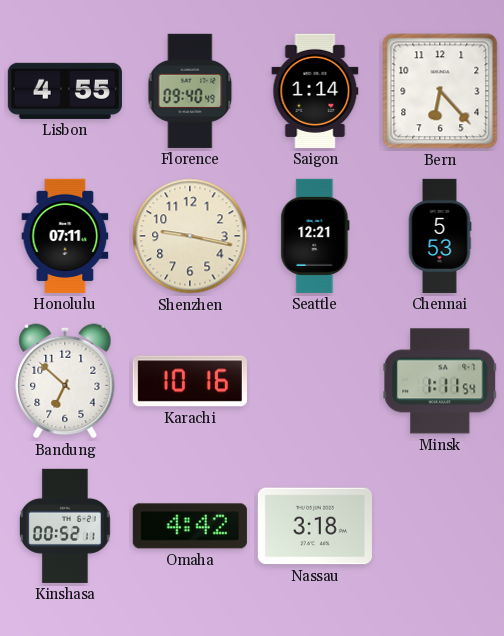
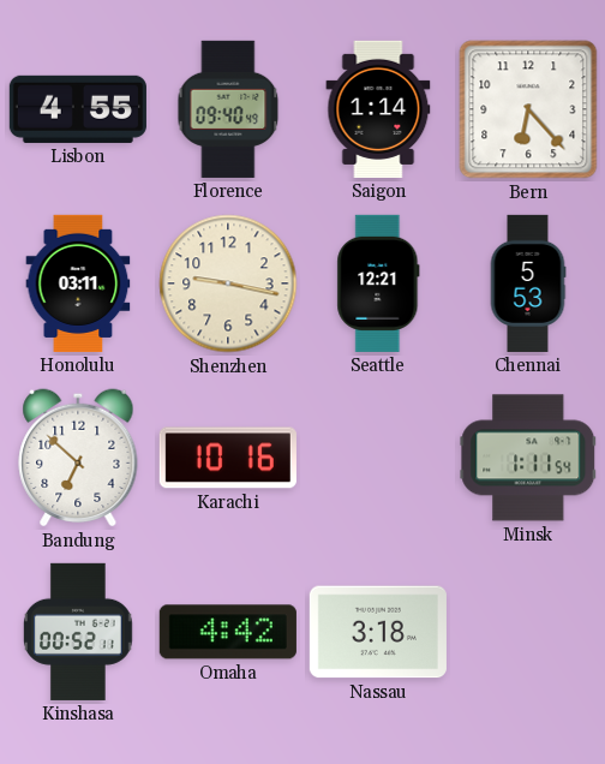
Honolulu: 07:11 -> 03:11 (78, 283)
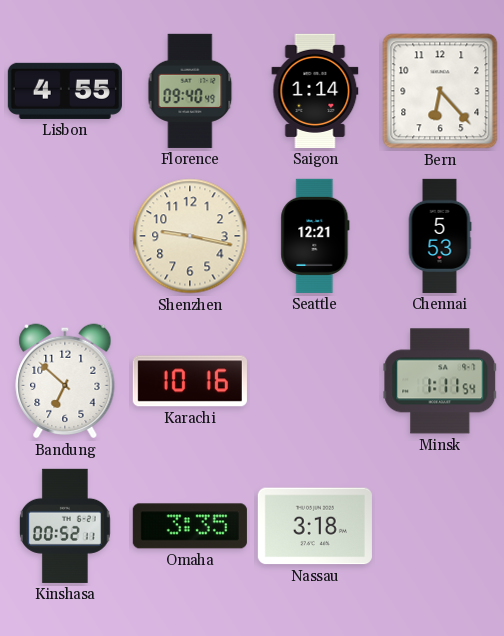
Honolulu: 03:11 -> none (78, 283)
Omaha: 4:42 -> 3:35 (190, 526)
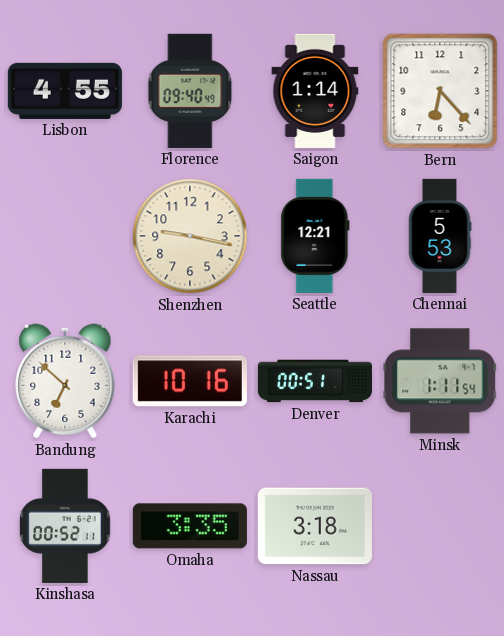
Denver: none -> 00:51 (315, 381)
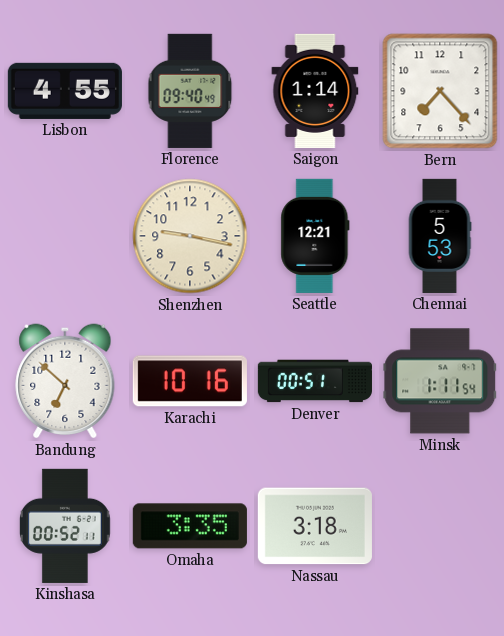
Bern: 6:23 -> 7:23 (440, 91)
